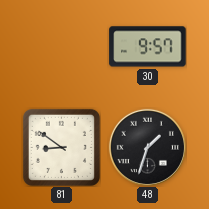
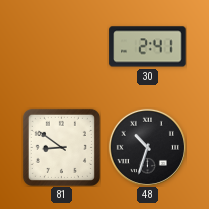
30: 9:57 -> 2:41 (148, 47)
48: 1:33 -> 10:33 (147, 147)
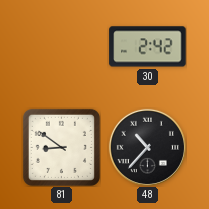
30: 2:41 -> 2:42 (148, 47)
48: 10:33 -> 10:37 (147, 147)
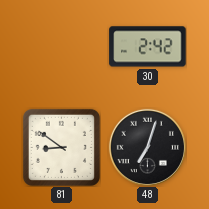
48: 10:37 -> 7:03 (147, 147)
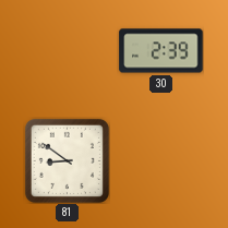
30: 2:42 -> 2:39 (161, 51)
48: 7:03 -> none (147, 147)
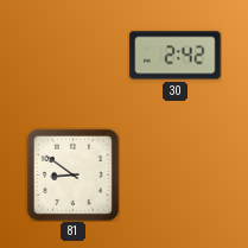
30: 2:39 -> 2:42 (176, 56)
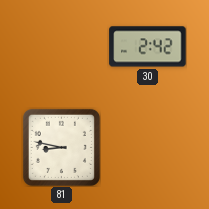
81: 8:51 -> 8:47 (61, 147)
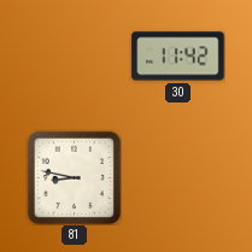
30: 2:42 -> 11:42 (178, 57)
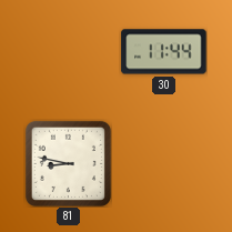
30: 11:42 -> 11:44 (164, 52)
